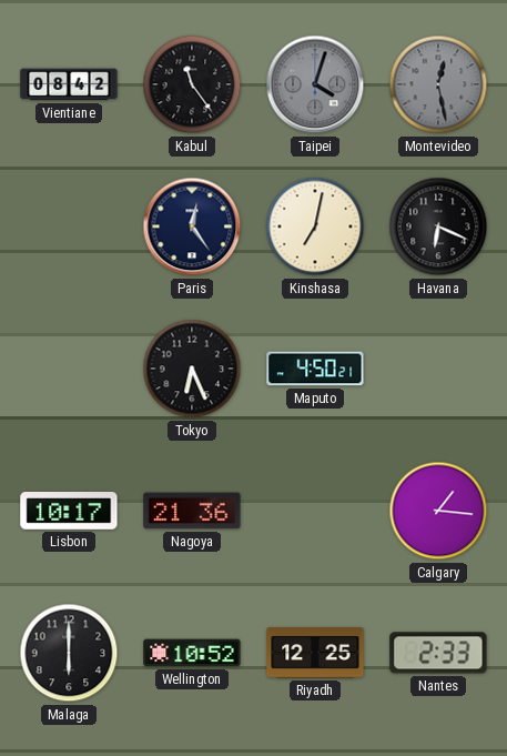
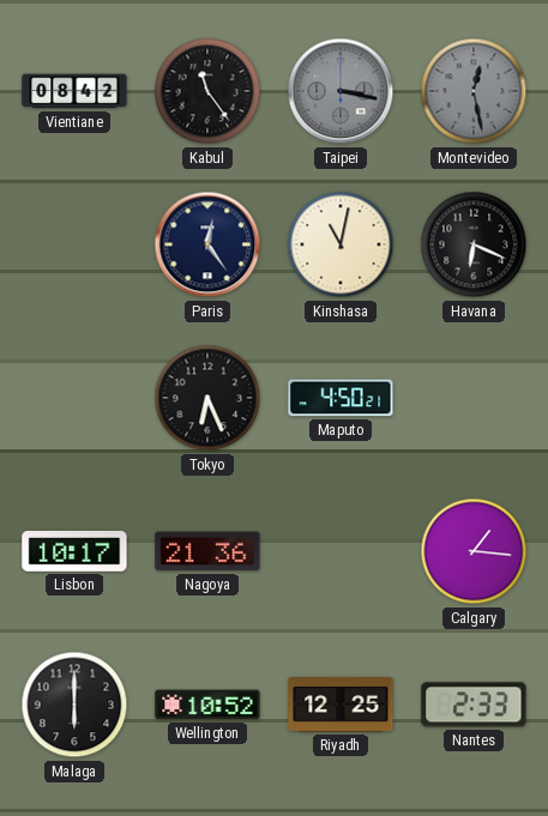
Taipei: 4:03 -> 3:17 (341, 91)
Kinshasa: 7:02 -> 11:02 (341, 244)
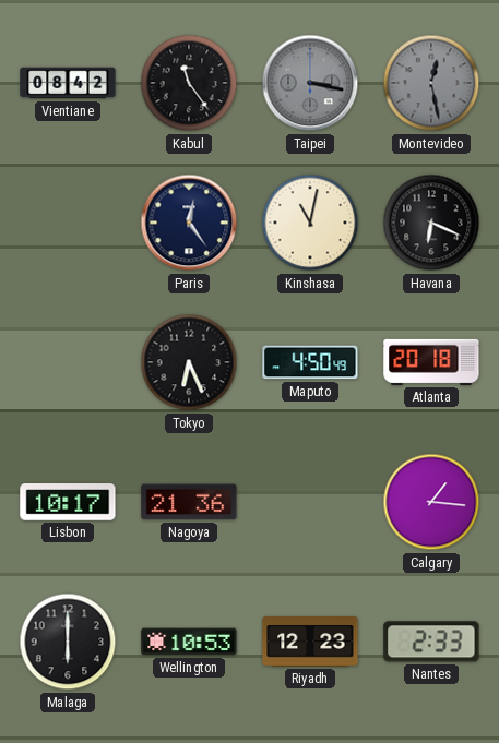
Maputo: 4:50:21 -> 4:50:49 (310, 362)
Atlanta: none -> 20:18 (431, 362)
Wellington: 10:52 -> 10:53 (189, 642)
Riyadh: 12:25 -> 12:23 (310, 642)
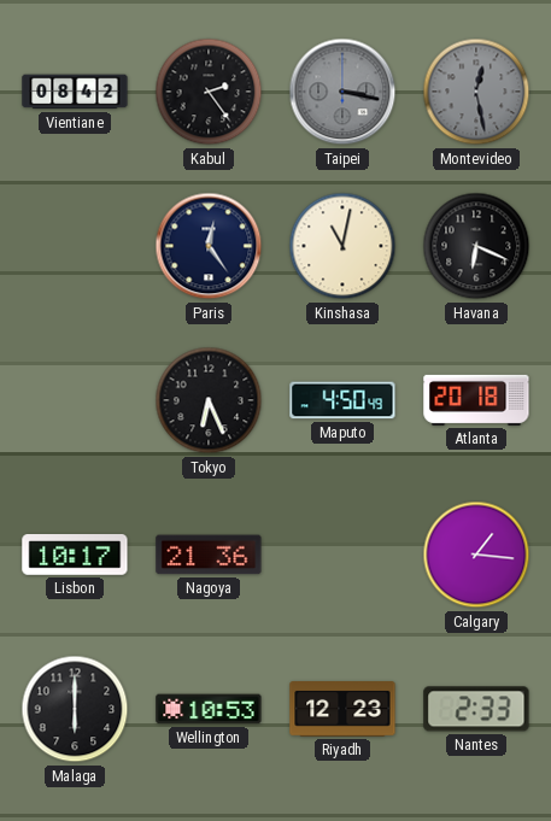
Kabul: 11:24 -> 2:24 (209, 92)
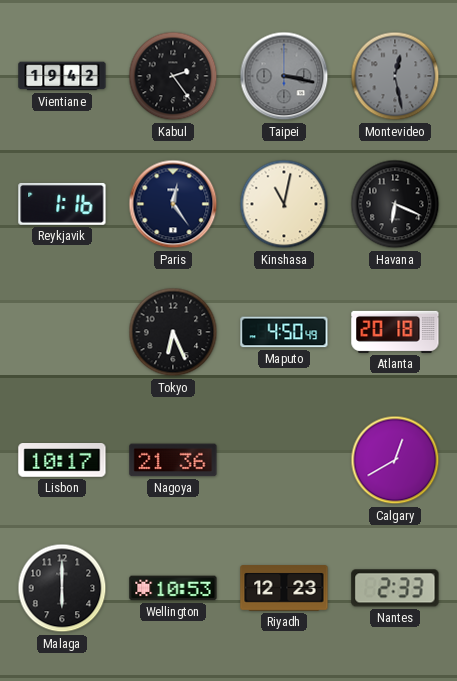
Vientiane: 08:42 -> 19:42 (62, 76)
Reykjavik: none -> 1:16 (62, 204)
Calgary: 1:16 -> 12:40 (395, 460)
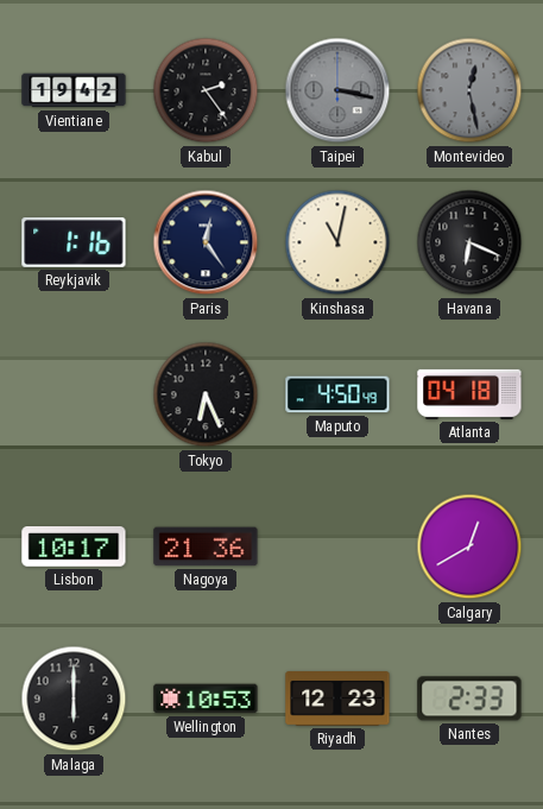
Atlanta: 20:18 -> 04:18 (469, 394)
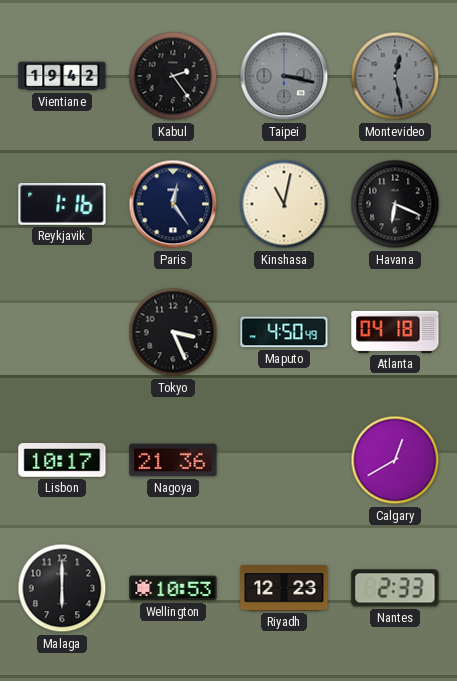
Tokyo: 6:26 -> 3:26 (173, 332)
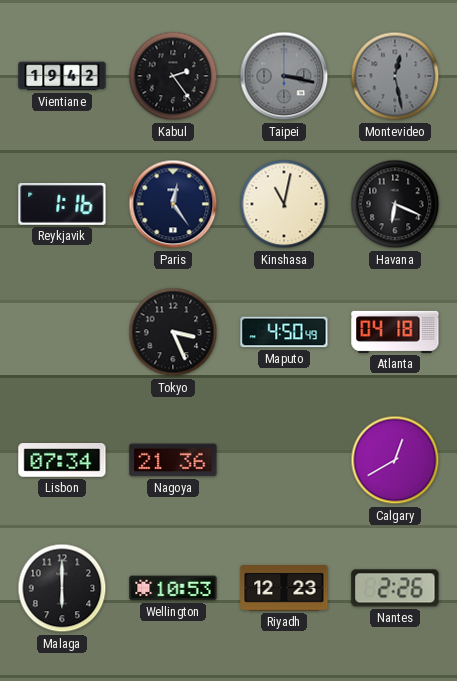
Lisbon: 10:17 -> 07:34 (62, 460)
Nantes: 2:33 -> 2:26 (395, 588)
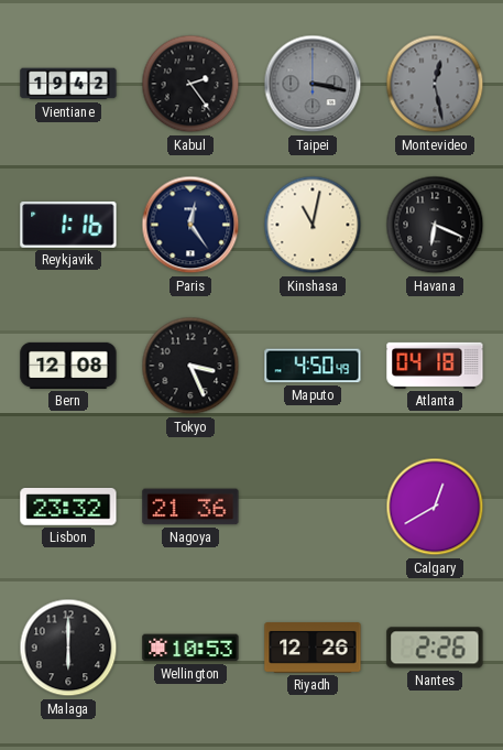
Bern: none -> 12:08 (68, 366)
Lisbon: 07:34 -> 23:32 (68, 507)
Riyadh: 12:23 -> 12:26 (313, 648)
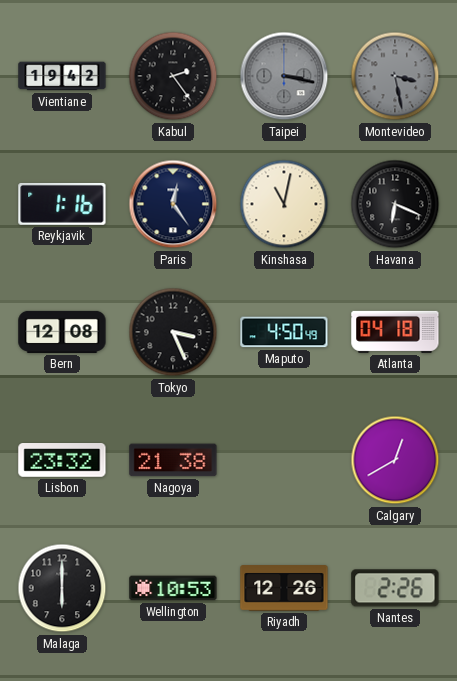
Montevideo: 12:28 -> 3:28 (395, 76)
Nagoya: 21:36 -> 21:38 (173, 460)
